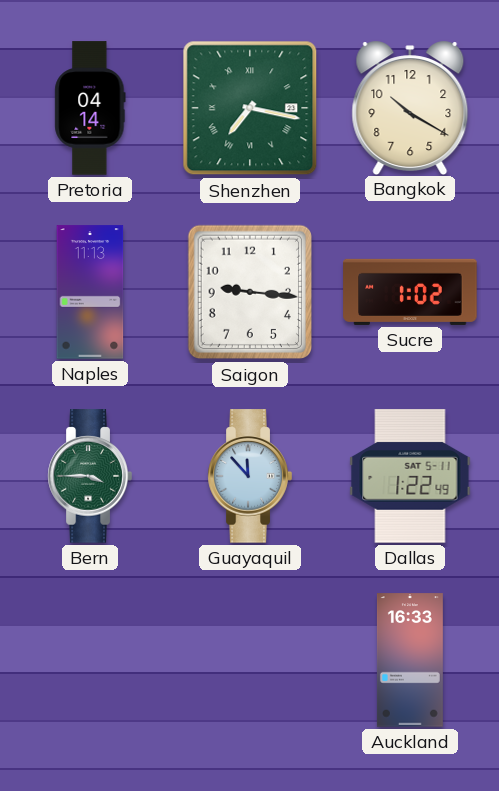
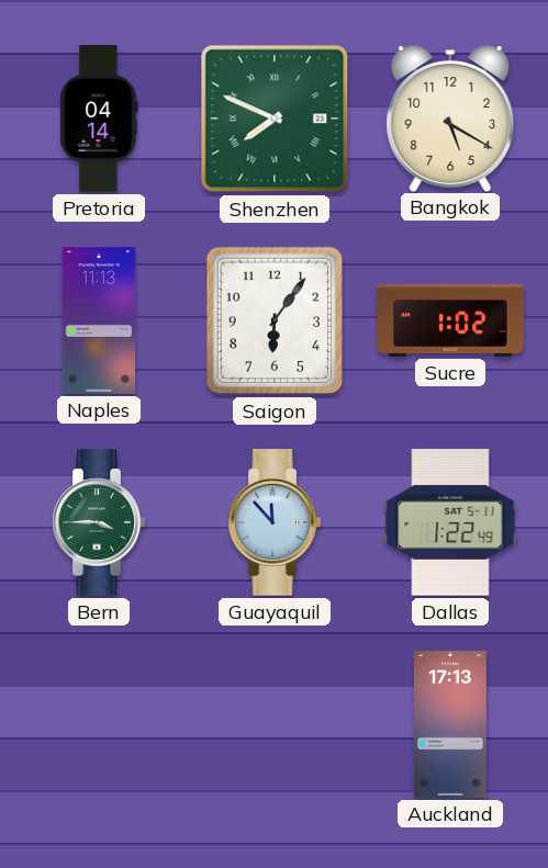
Shenzhen: 7:17 -> 7:49 (275, 119)
Bangkok: 10:20 -> 5:20 (450, 117)
Saigon: 9:16 -> 6:06 (273, 320)
Auckland: 16:33 -> 17:13 (450, 724)
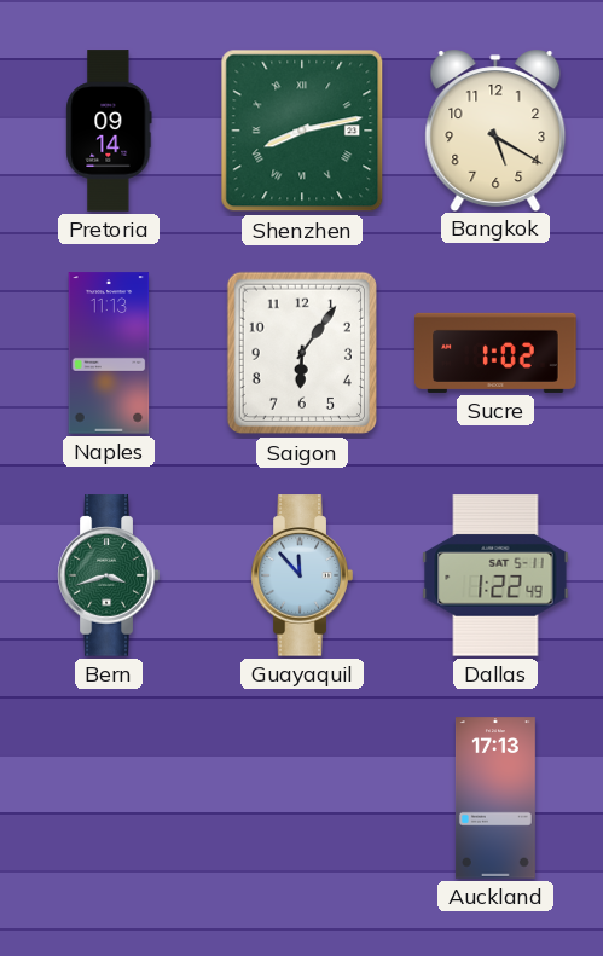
Pretoria: 04:14 -> 09:14 (109, 131)
Shenzhen: 7:49 -> 8:13 (302, 131)
Bern: 3:45 -> 3:42 (109, 575)
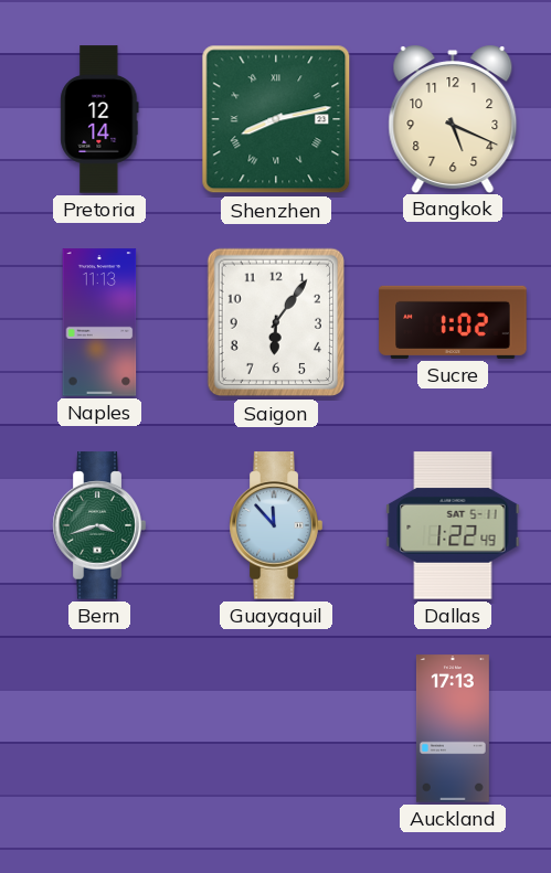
Pretoria: 09:14 -> 12:14 (99, 119)
Bangkok: 5:20 -> 5:19 (453, 118)
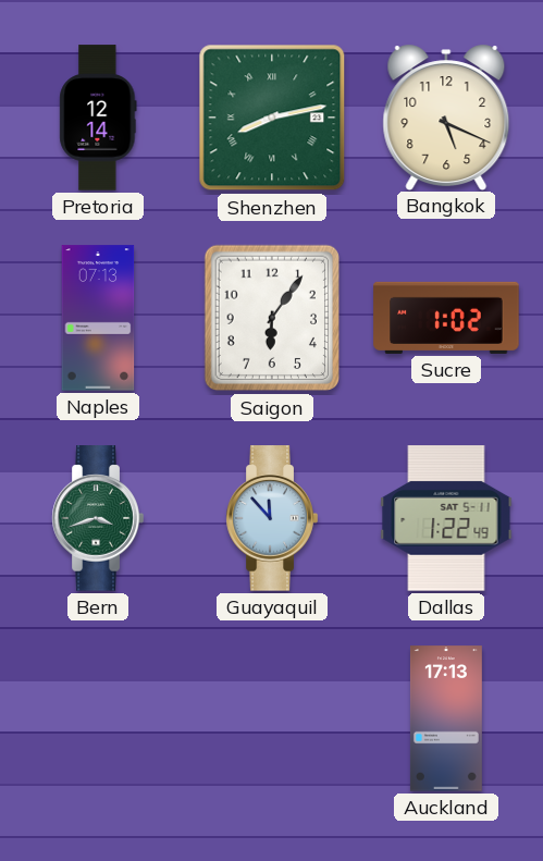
Naples: 11:13 -> 07:13 (98, 318)
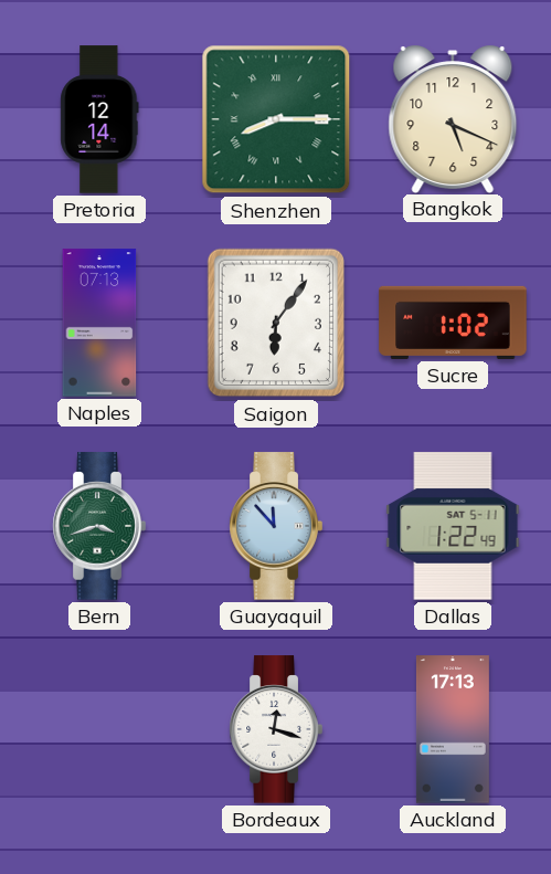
Shenzhen: 8:13 -> 8:15 (276, 119)
Bordeaux: none -> 12:18 (276, 729)
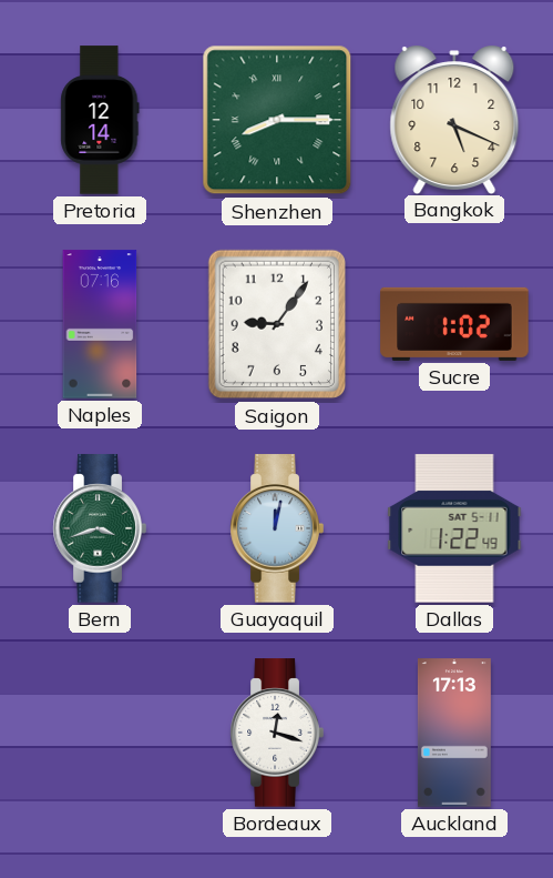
Naples: 07:13 -> 07:16 (100, 324)
Saigon: 6:06 -> 9:06 (276, 324)
Guayaquil: 11:53 -> 12:02 (277, 528)
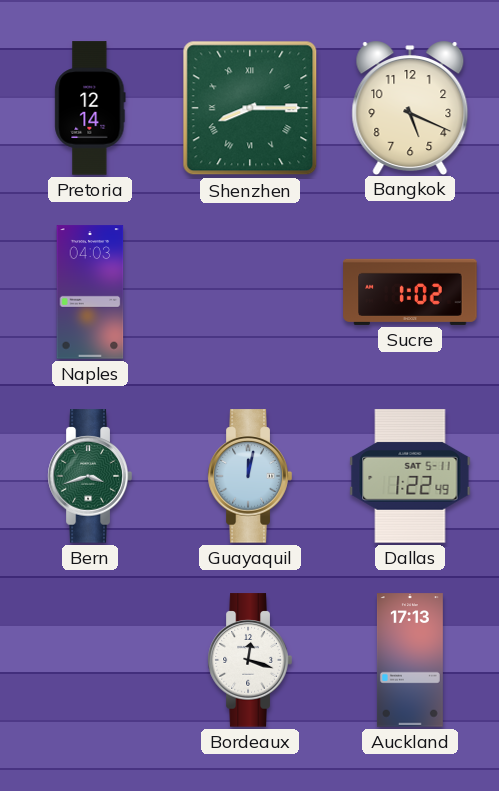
Naples: 07:16 -> 04:03 (90, 292)
Saigon: 9:06 -> none (276, 324)
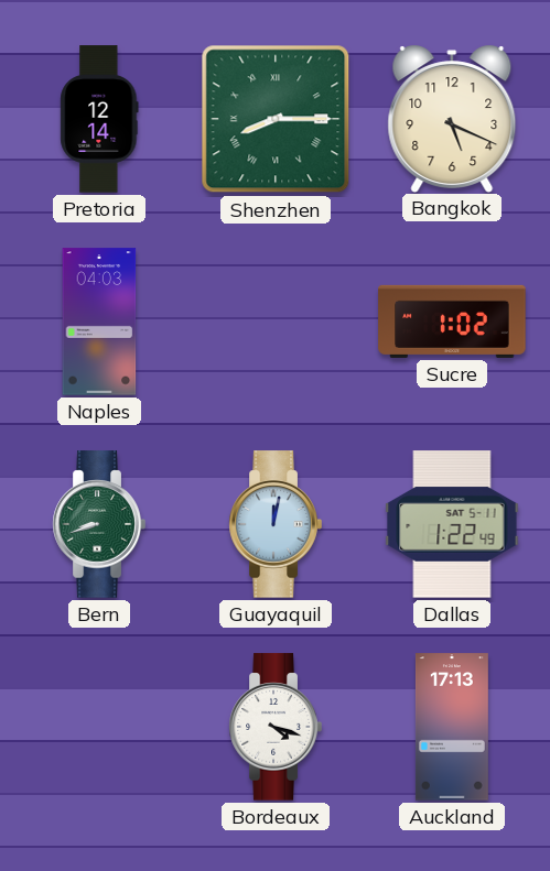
Bern: 3:42 -> 8:42 (99, 524)
Bordeaux: 12:18 -> 4:18 (276, 727)
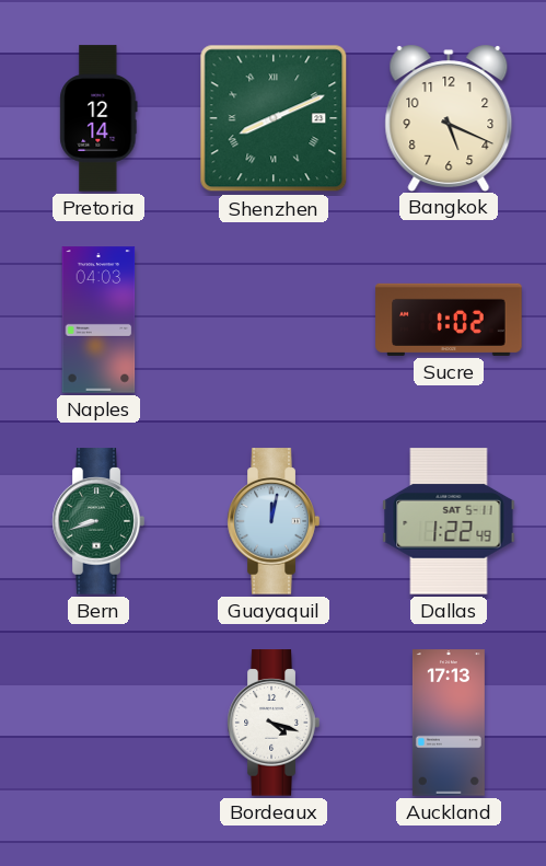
Shenzhen: 8:15 -> 8:11 (274, 118)
